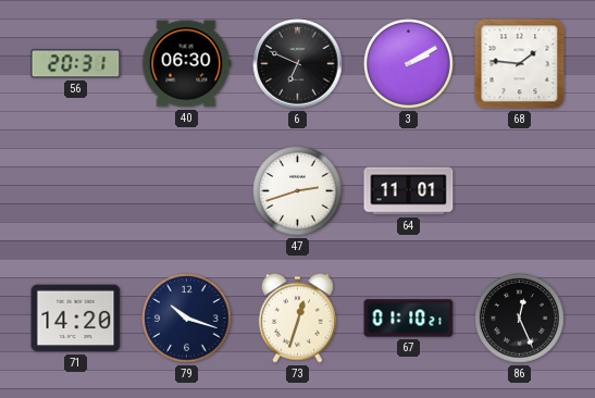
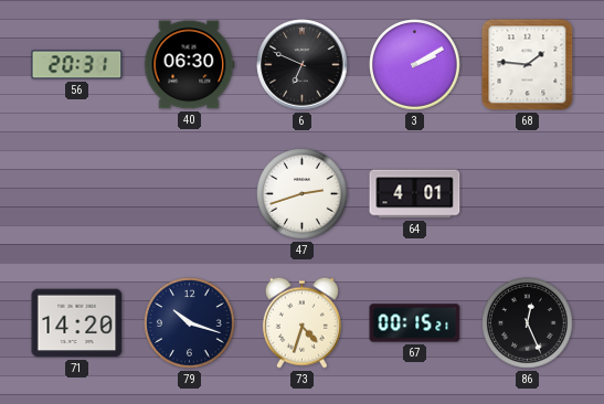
64: 11:01 -> 4:01 (415, 194)
73: 12:33 -> 4:33 (301, 322)
67: 01:10 -> 00:15 (415, 323)
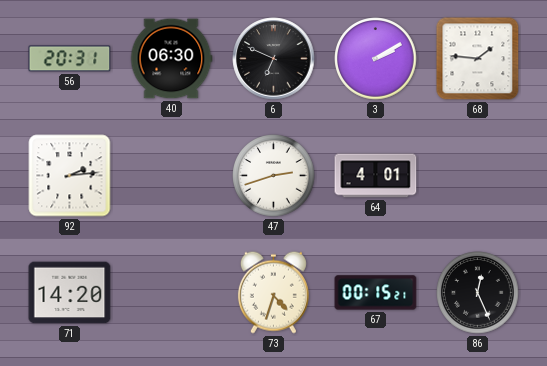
92: none -> 2:14 (70, 176)
79: 10:18 -> none (190, 323)
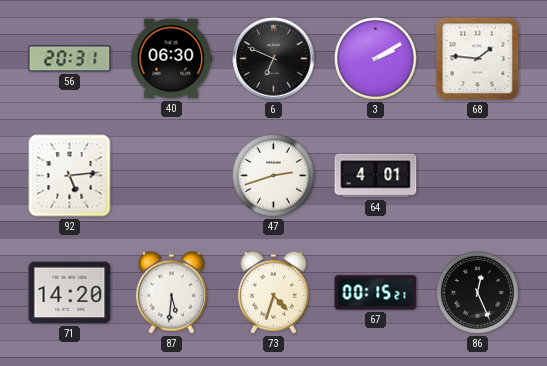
92: 2:14 -> 5:14 (70, 176)
87: none -> 5:31 (171, 292)
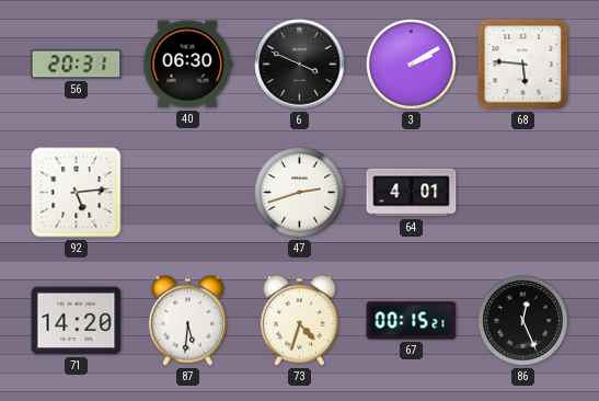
6: 6:49 -> 3:49 (300, 65)
68: 1:46 -> 5:46 (523, 65)
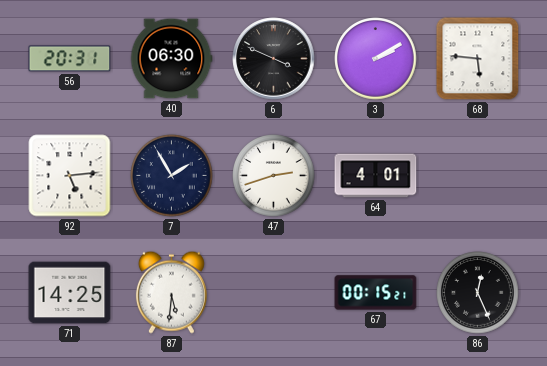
7: none -> 1:55 (172, 176)
71: 14:20 -> 14:25 (70, 293)
73: 4:33 -> none (299, 320)
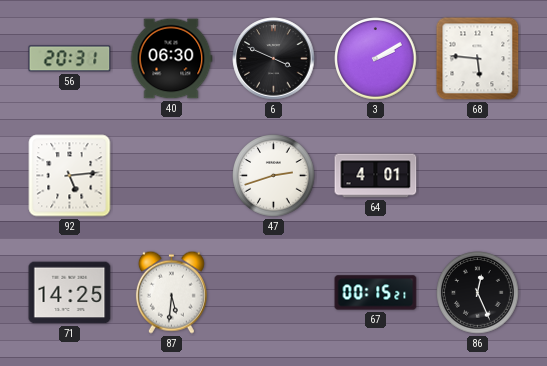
7: 1:55 -> none (172, 176)
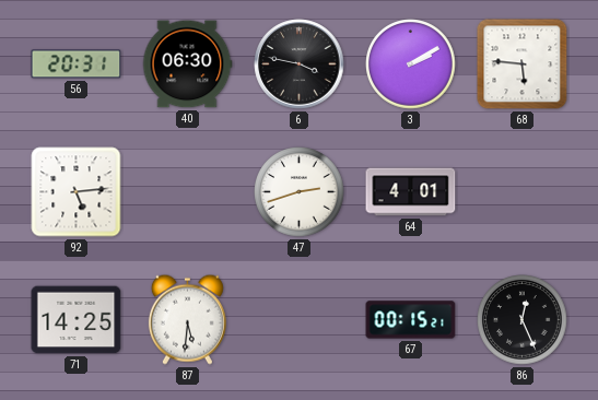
6: 3:49 -> 3:47 (300, 64)
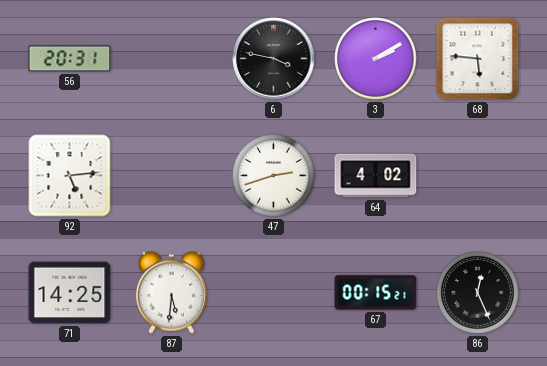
40: 06:30 -> none (187, 64)
64: 4:01 -> 4:02 (376, 176)
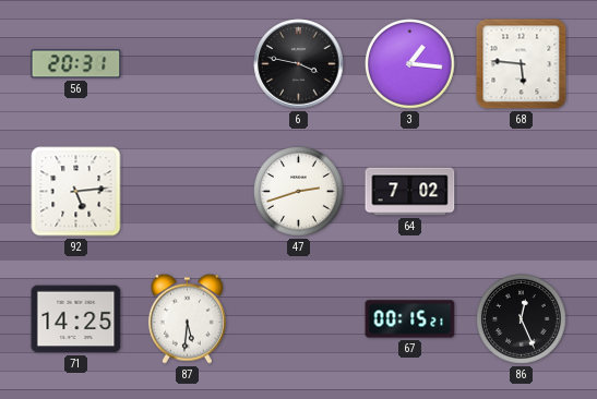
3: 2:10 -> 1:16 (410, 64)
64: 4:02 -> 7:02 (410, 192)
